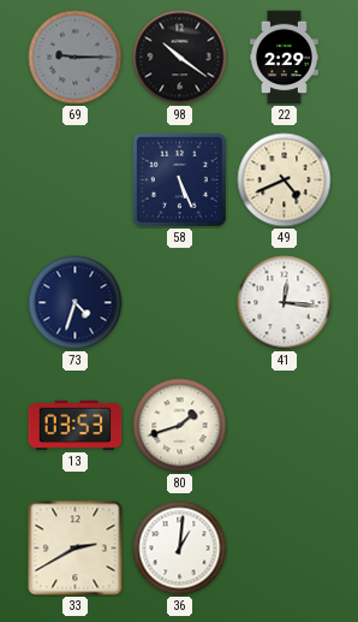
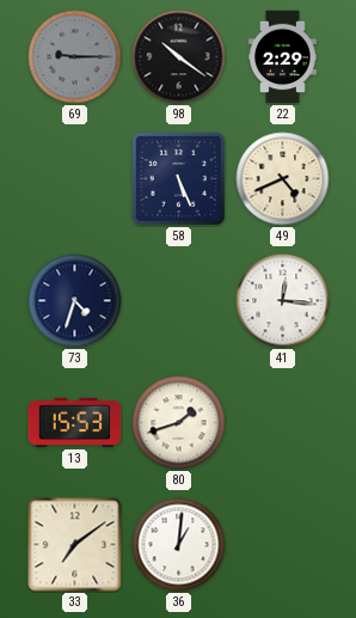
13: 03:53 -> 15:53 (75, 422)
33: 2:40 -> 7:09 (75, 545)
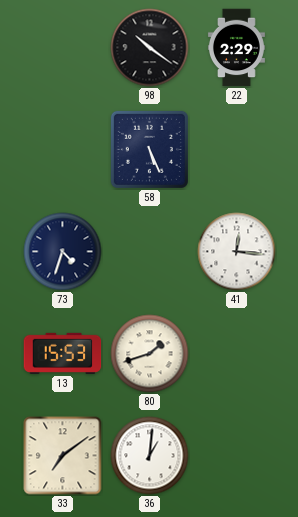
69: 9:15 -> none (75, 57)
49: 4:41 -> none (283, 179)
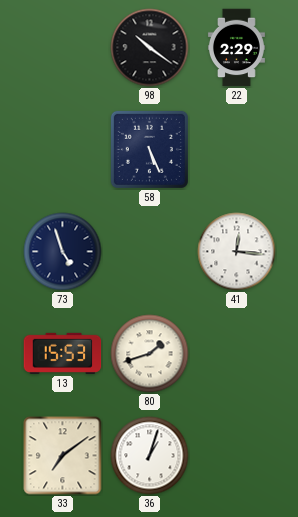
73: 4:33 -> 4:57 (63, 252)
36: 1:01 -> 1:03 (150, 456)
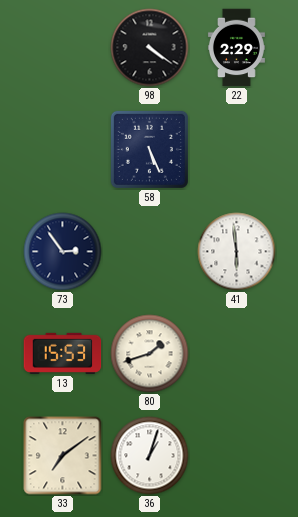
98: 10:21 -> 4:21 (150, 48)
73: 4:57 -> 2:54 (63, 252)
41: 12:16 -> 5:59 (237, 252)
